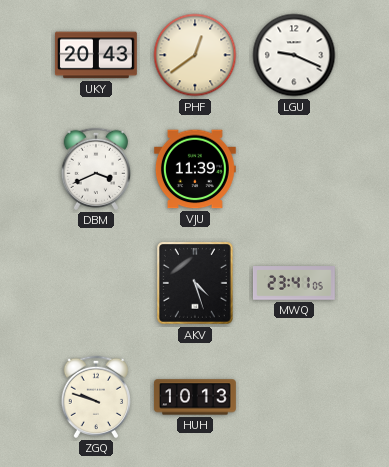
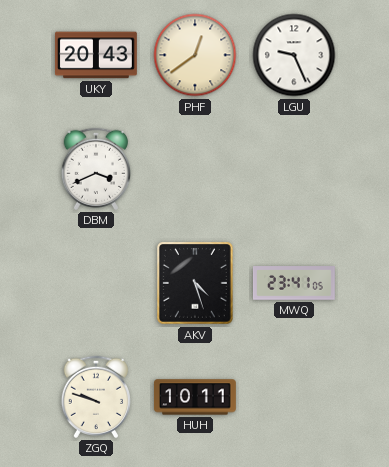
LGU: 9:19 -> 9:26 (294, 55)
VJU: 11:39 -> none (195, 169)
HUH: 10:13 -> 10:11 (195, 397)
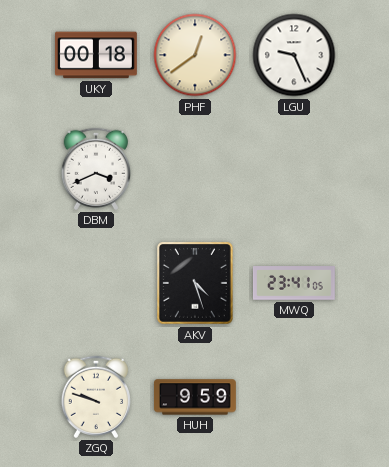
UKY: 20:43 -> 00:18 (96, 55)
HUH: 10:11 -> 9:59 (195, 397)
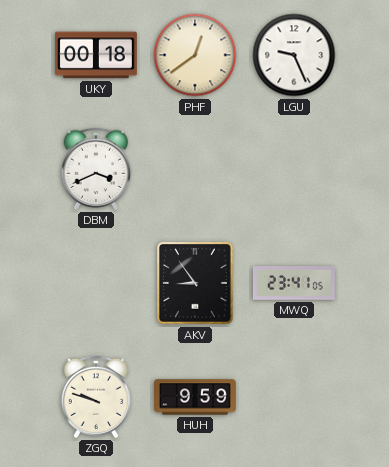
AKV: 4:27 -> 8:54 (196, 284)
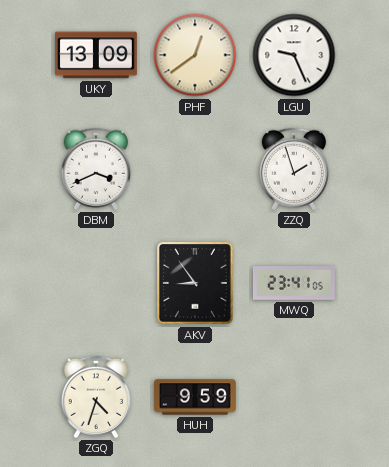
UKY: 00:18 -> 13:09 (96, 55)
ZZQ: none -> 1:57 (293, 169)
ZGQ: 9:48 -> 4:33 (95, 397)
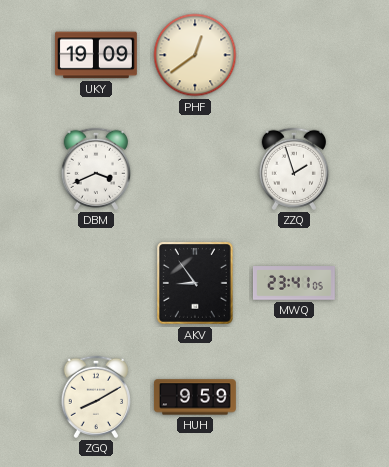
UKY: 13:09 -> 19:09 (96, 55)
LGU: 9:26 -> none (294, 55)
ZGQ: 4:33 -> 8:10 (95, 397)
